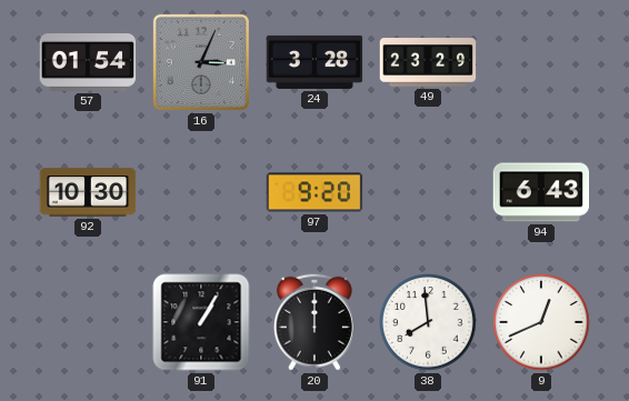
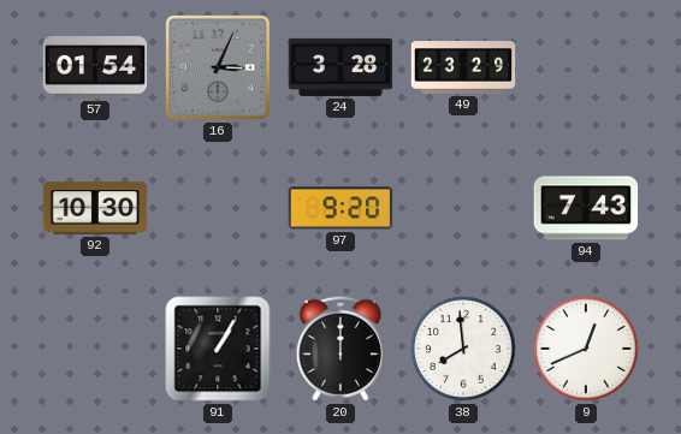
94: 6:43 -> 7:43 (586, 208)
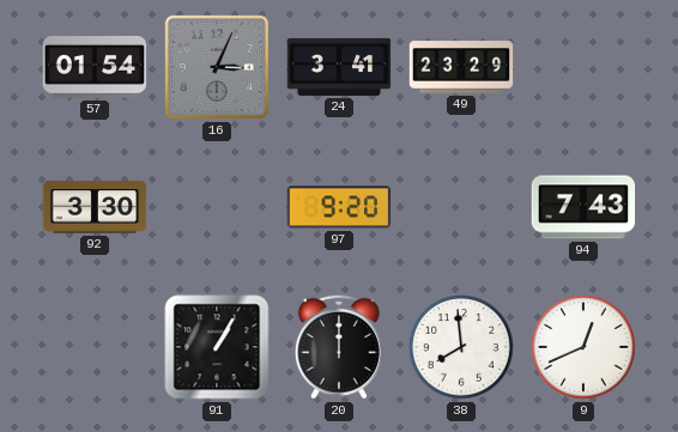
24: 3:28 -> 3:41 (339, 67)
92: 10:30 -> 3:30 (95, 207)
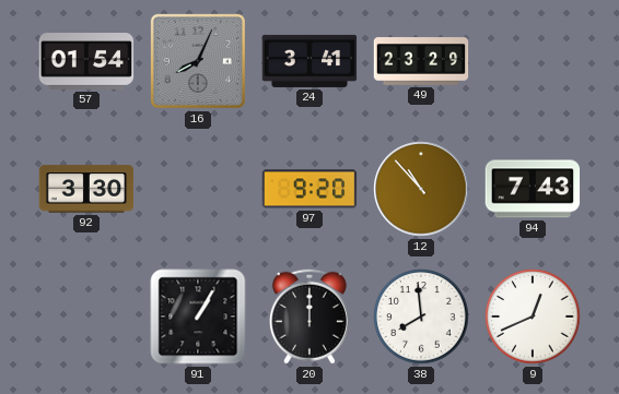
16: 3:04 -> 8:04 (198, 61)
12: none -> 10:53 (421, 189)
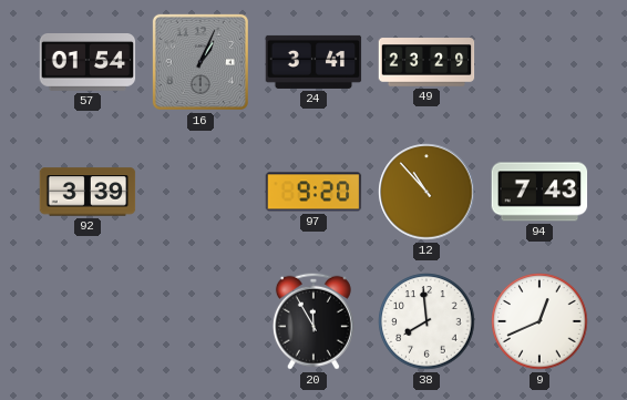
16: 8:04 -> 1:04 (201, 62)
92: 3:30 -> 3:39 (88, 192)
91: 1:05 -> none (198, 317)
20: 12:00 -> 11:55 (313, 321)
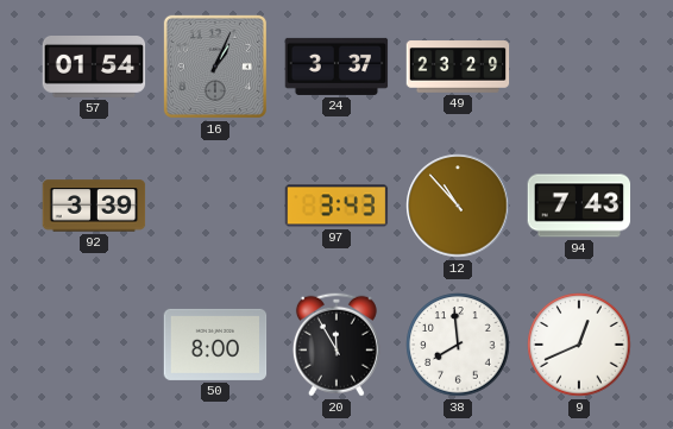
24: 3:41 -> 3:37 (336, 67)
97: 9:20 -> 3:43 (336, 206)
50: none -> 8:00 (215, 345)
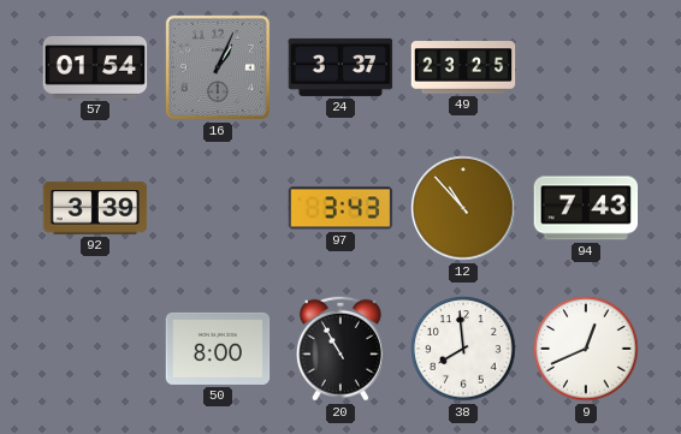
49: 23:29 -> 23:25 (463, 67)
20: 11:55 -> 10:55 (340, 349)
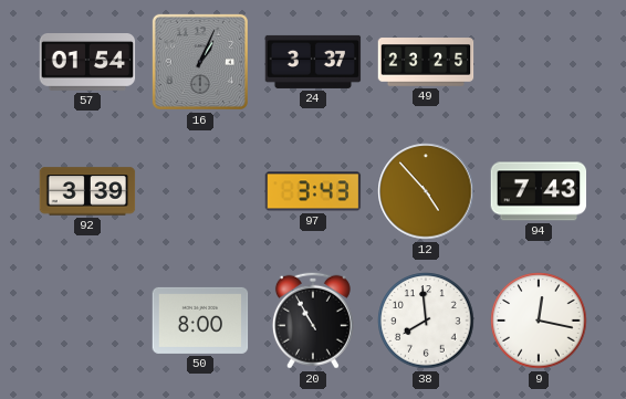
12: 10:53 -> 4:53 (426, 191)
9: 12:41 -> 12:17 (539, 321)
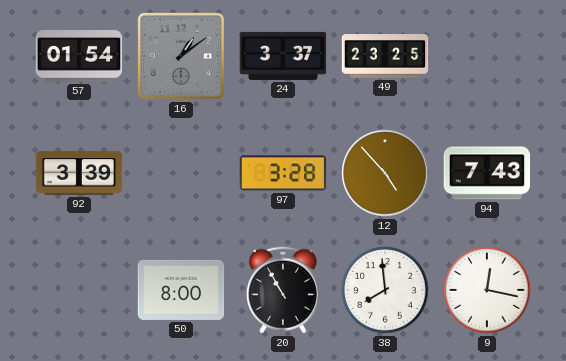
16: 1:04 -> 1:09 (181, 56)
97: 3:43 -> 3:28 (283, 173)
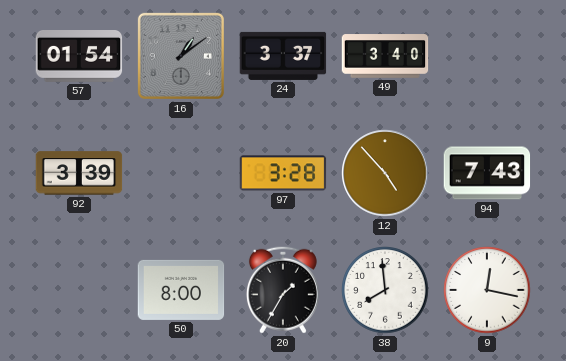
49: 23:25 -> 3:40 (385, 56)
20: 10:55 -> 1:35 (283, 290)
